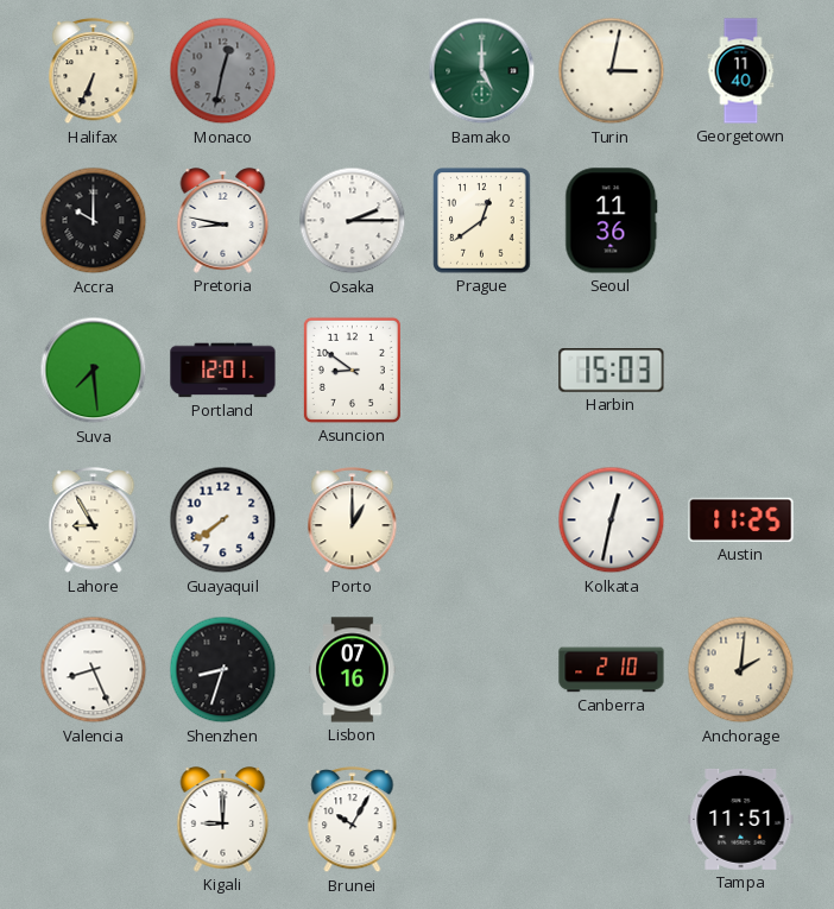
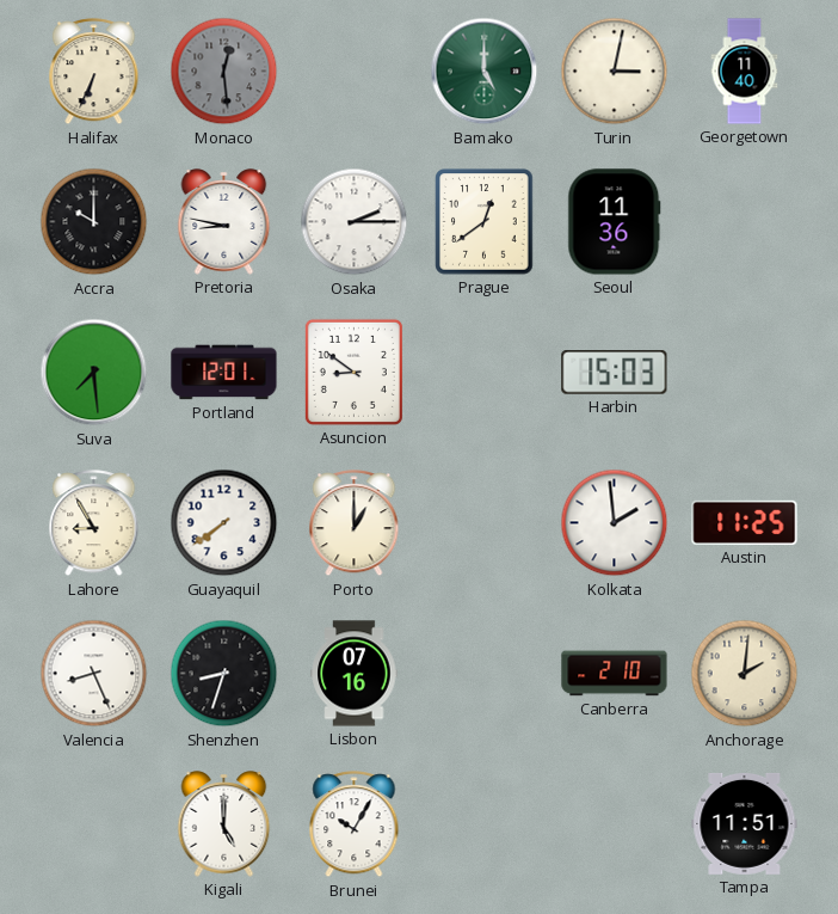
Monaco: 12:32 -> 12:29 (224, 72)
Kolkata: 12:32 -> 1:59 (615, 523)
Kigali: 9:00 -> 5:00 (224, 824)
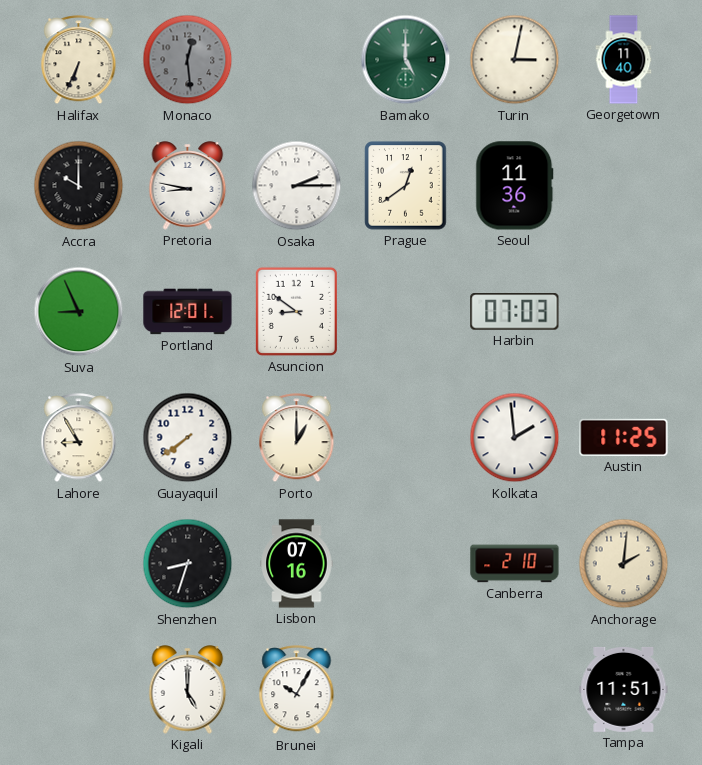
Suva: 7:29 -> 8:56 (79, 312)
Harbin: 15:03 -> 07:03 (515, 312)
Valencia: 8:26 -> none (94, 674)
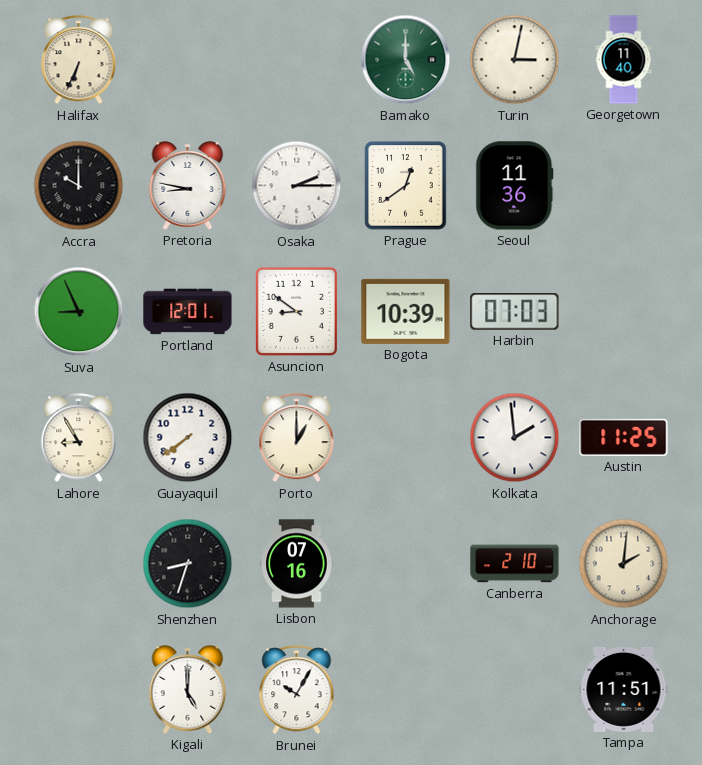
Monaco: 12:29 -> none (188, 60)
Bogota: none -> 10:39 (406, 311)
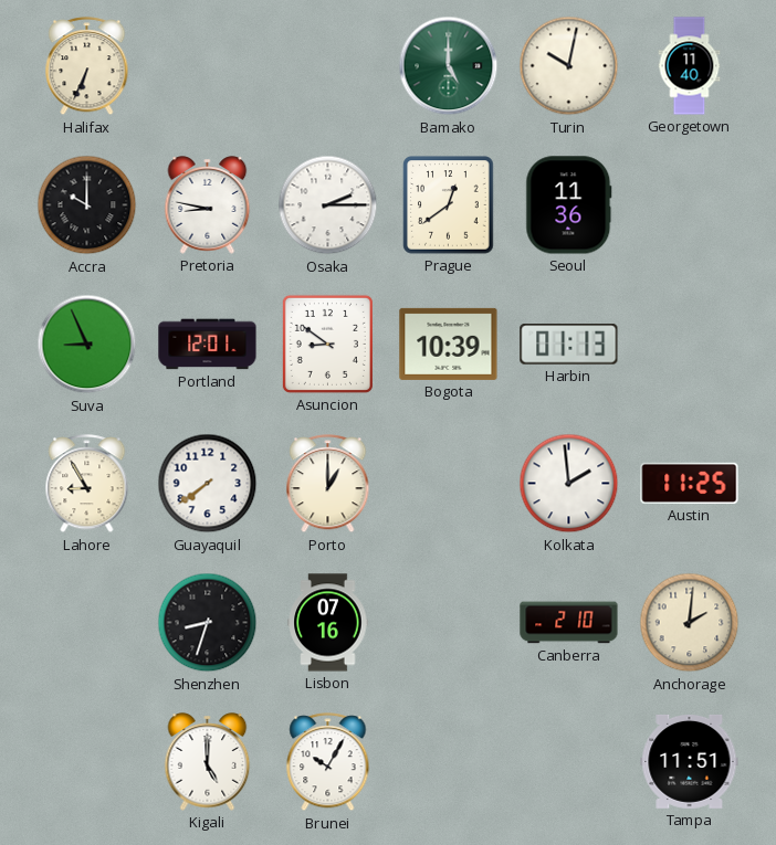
Turin: 3:02 -> 10:02 (569, 66)
Harbin: 07:03 -> 01:13 (569, 345)
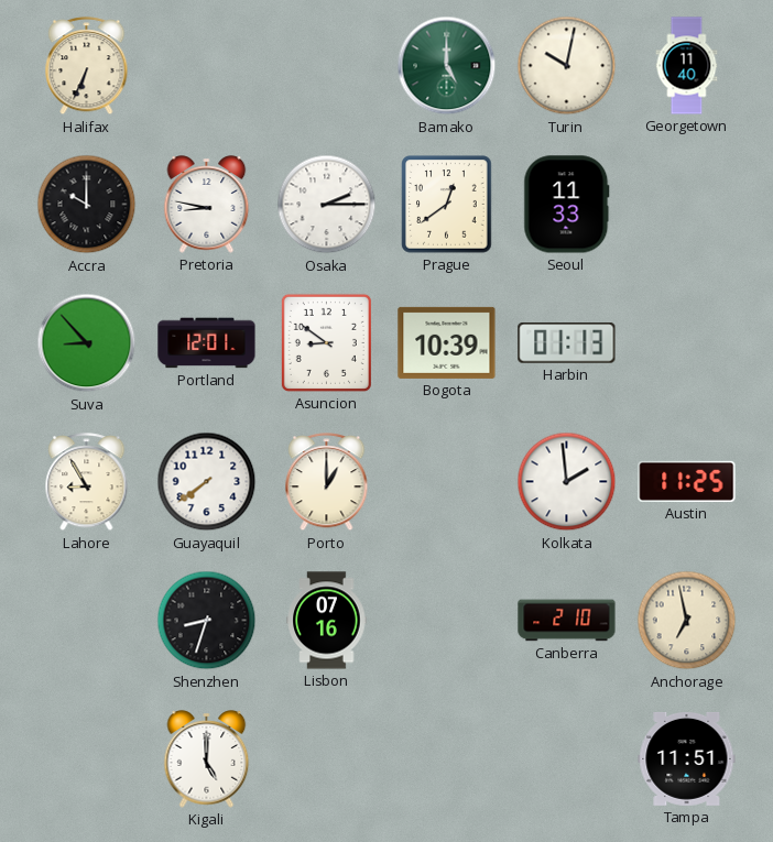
Seoul: 11:36 -> 11:33 (567, 205)
Suva: 8:56 -> 8:53 (87, 343)
Anchorage: 2:01 -> 6:58 (687, 621)
Brunei: 10:05 -> none (328, 762)
